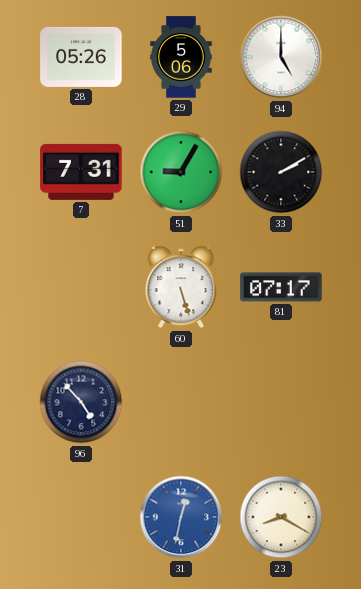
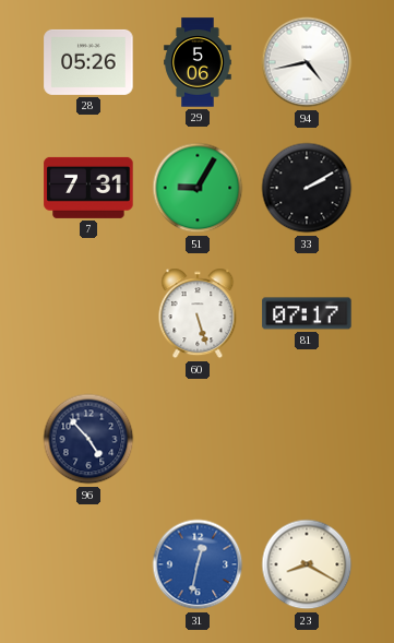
94: 5:00 -> 4:43 (307, 62)
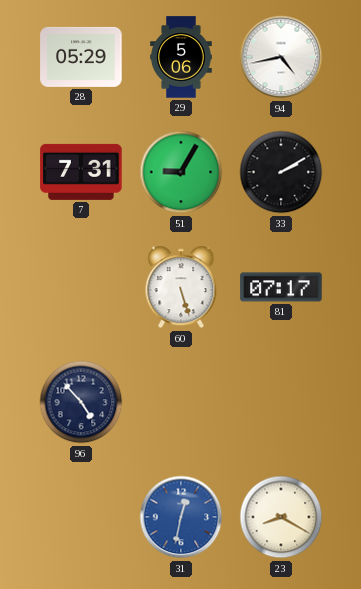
28: 05:26 -> 05:29 (81, 57)
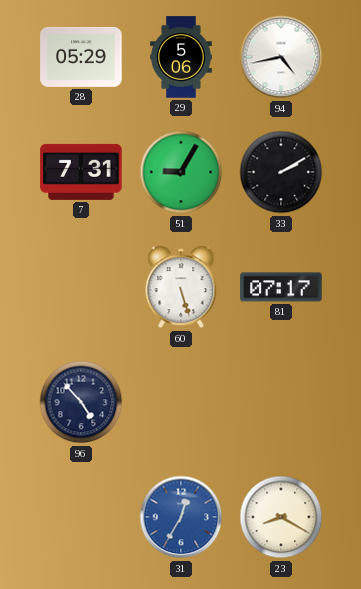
31: 12:32 -> 12:35 (181, 517)
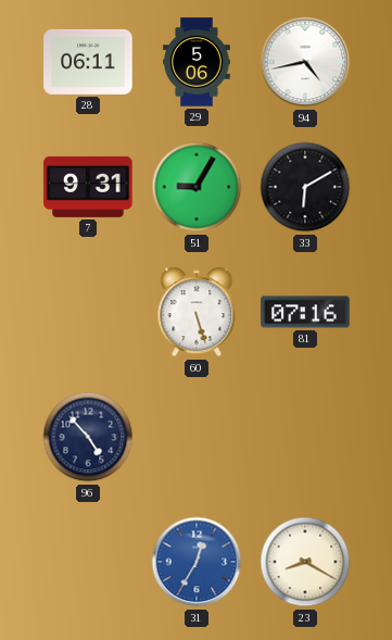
28: 05:29 -> 06:11 (88, 62)
7: 7:31 -> 9:31 (88, 187)
33: 2:10 -> 6:10 (305, 187)
81: 07:17 -> 07:16 (305, 312)
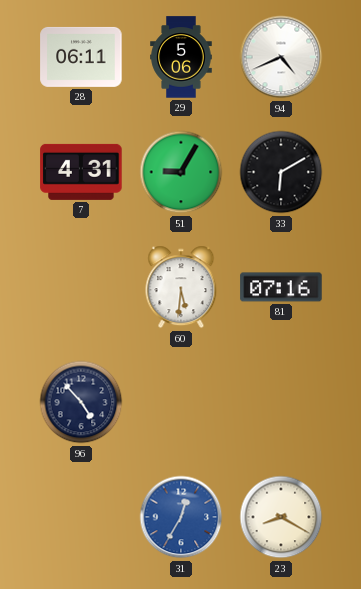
94: 4:43 -> 4:41 (281, 57)
7: 9:31 -> 4:31 (81, 172)
60: 5:27 -> 5:31 (181, 287)
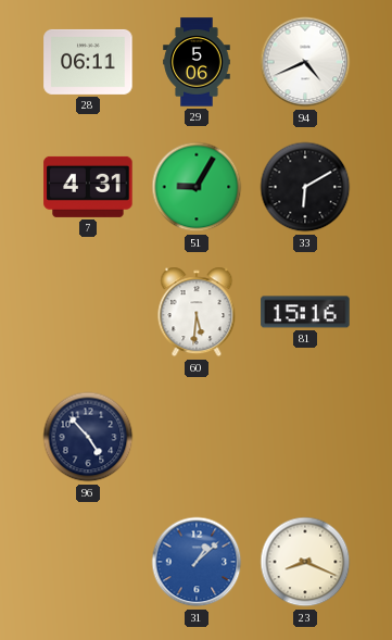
81: 07:16 -> 15:16 (305, 312)
31: 12:35 -> 1:08 (197, 562)
23: 8:20 -> 8:19 (305, 562)
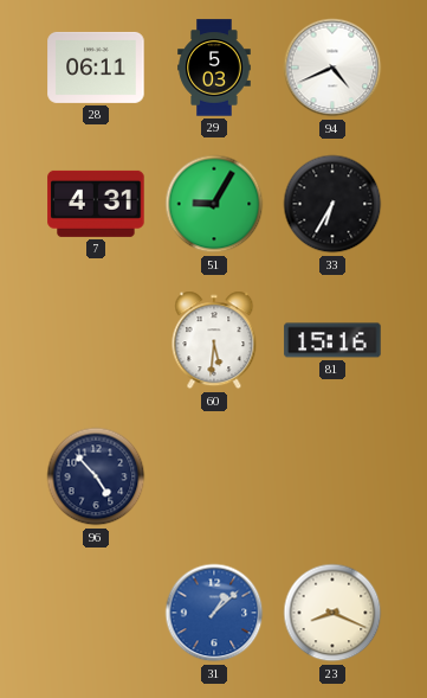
29: 5:06 -> 5:03 (214, 68)
33: 6:10 -> 6:35 (332, 204)
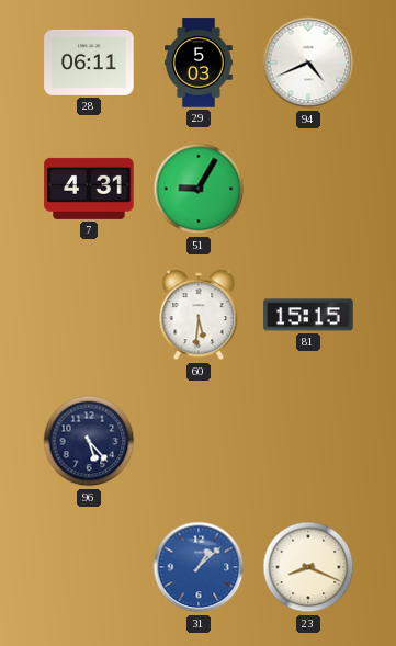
33: 6:35 -> none (332, 204)
81: 15:16 -> 15:15 (308, 315)
96: 4:53 -> 5:23 (89, 441)
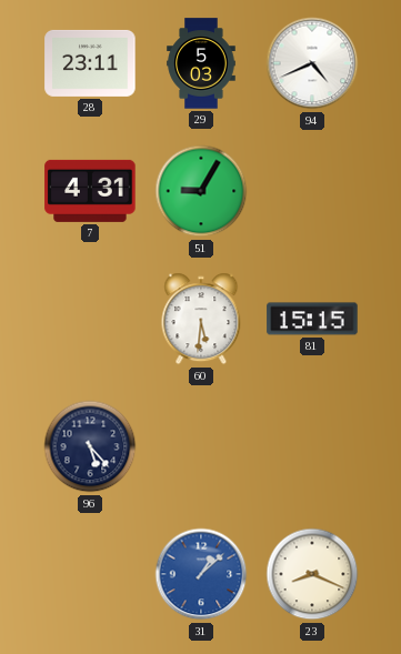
28: 06:11 -> 23:11 (90, 63)
